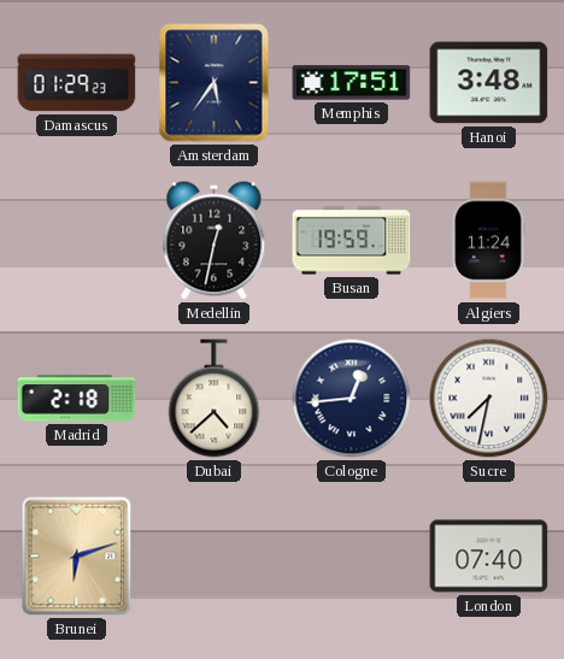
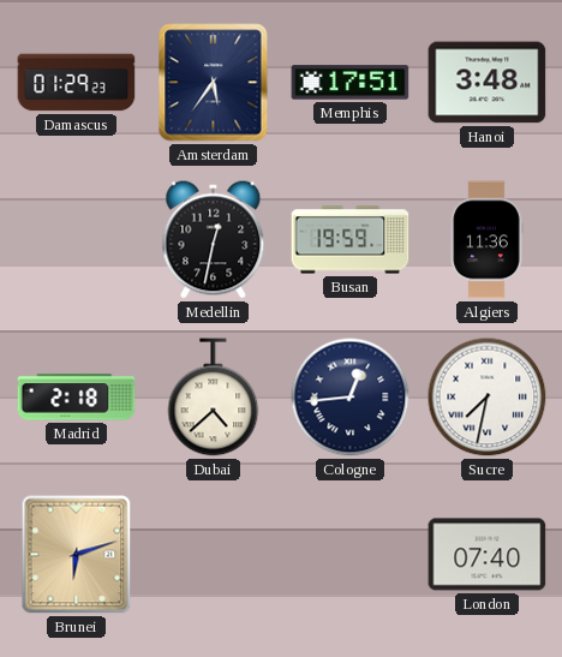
Algiers: 11:24 -> 11:36 (486, 240)
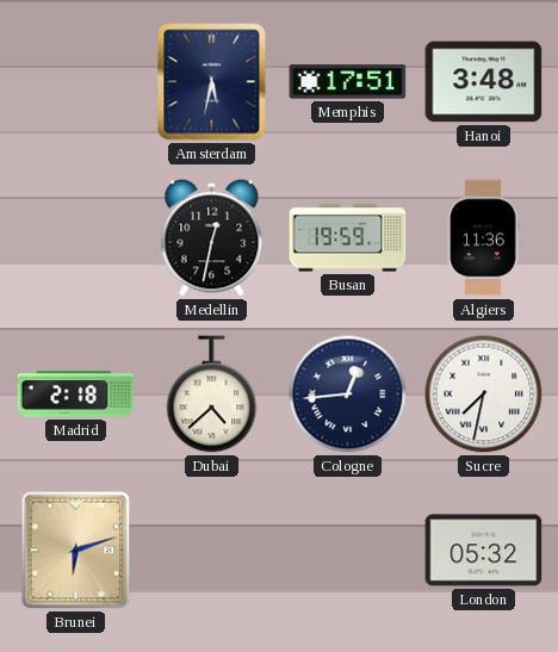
Damascus: 01:29 -> none (77, 83)
Amsterdam: 5:36 -> 5:32 (212, 82)
London: 07:40 -> 05:32 (484, 551)
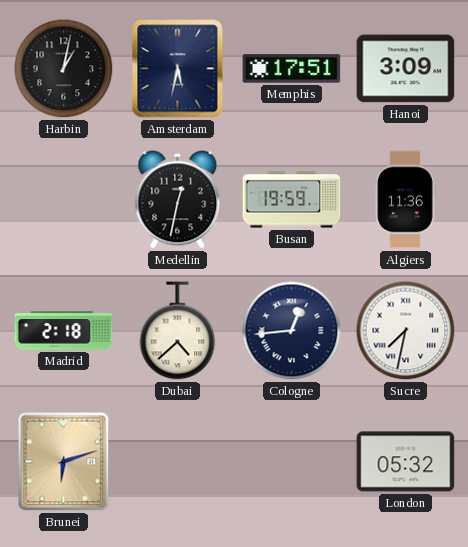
Harbin: none -> 1:02 (64, 69)
Hanoi: 3:48 -> 3:09 (406, 69)
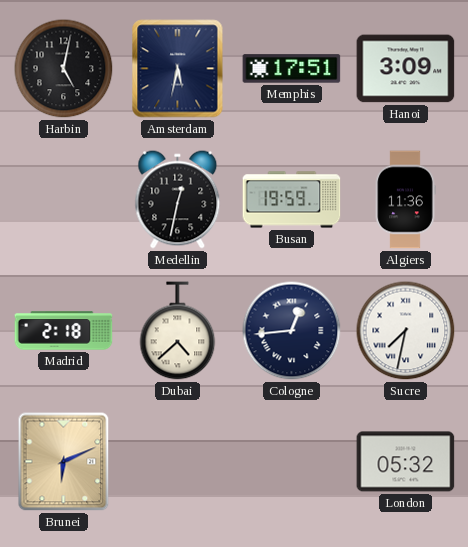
Harbin: 1:02 -> 5:02 (64, 69)
Brunei: 6:12 -> 6:11 (64, 462)
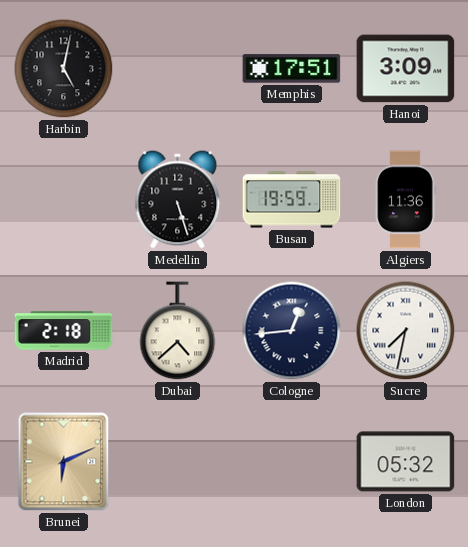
Amsterdam: 5:32 -> none (178, 69)
Medellin: 12:32 -> 5:27 (178, 200)
